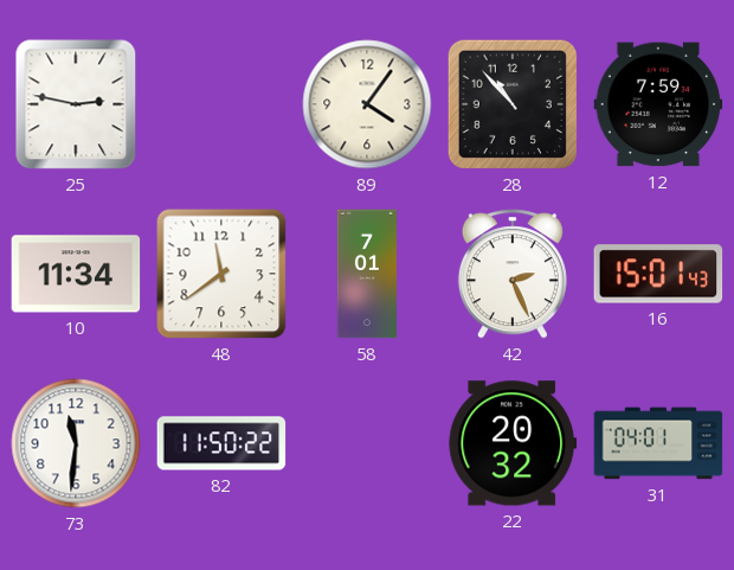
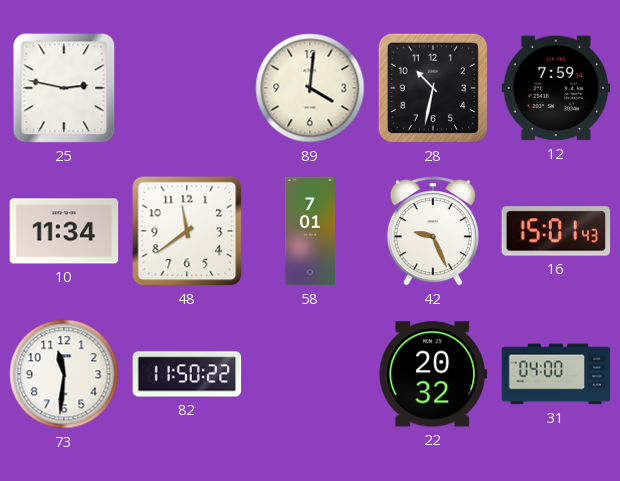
89: 4:06 -> 4:01 (310, 88)
28: 10:53 -> 10:32 (433, 88)
42: 2:26 -> 9:26 (433, 231)
31: 04:01 -> 04:00 (556, 374)
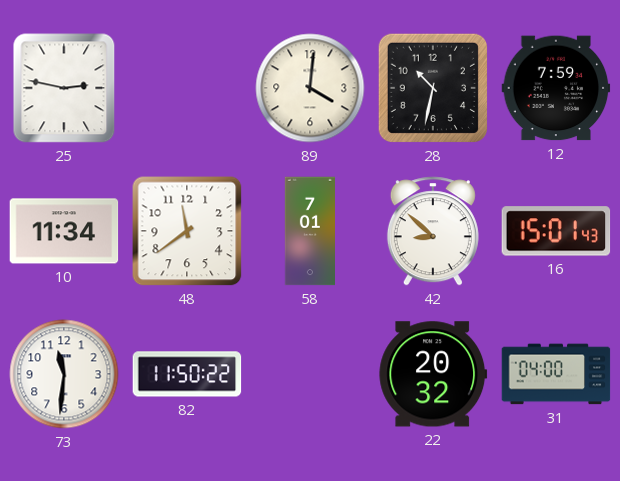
42: 9:26 -> 8:52 (433, 231)
